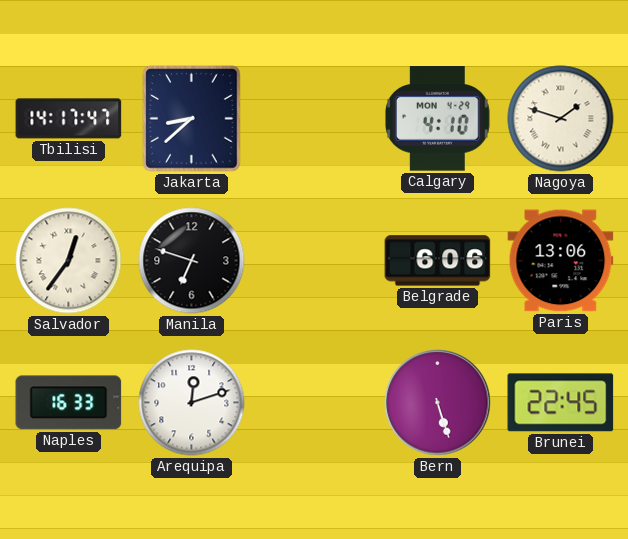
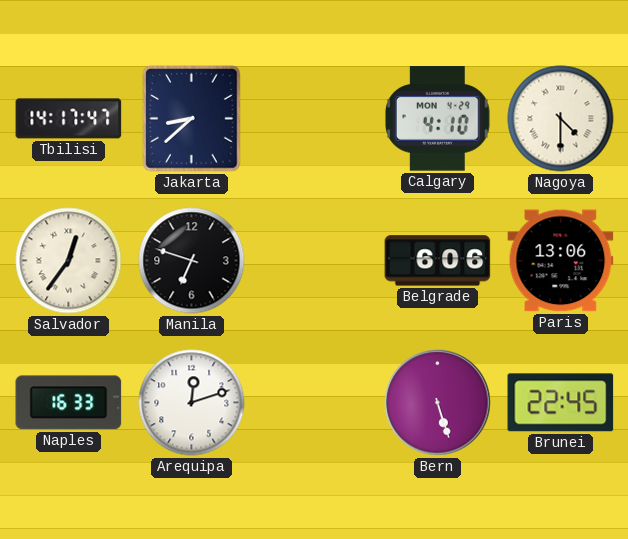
Nagoya: 1:48 -> 4:30 (561, 119)
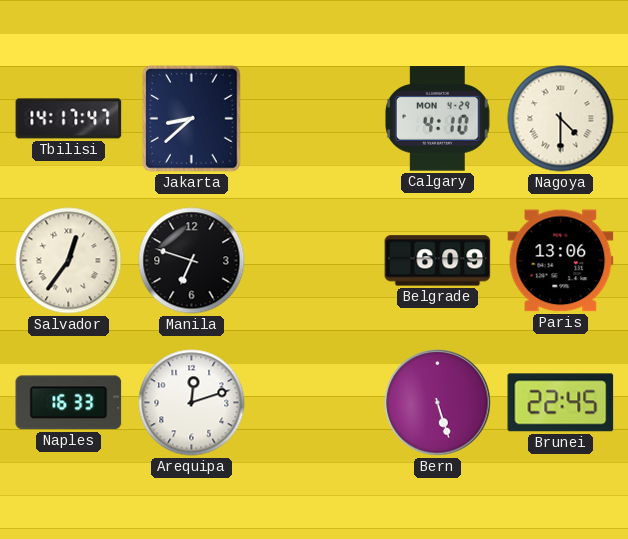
Belgrade: 6:06 -> 6:09 (438, 261)
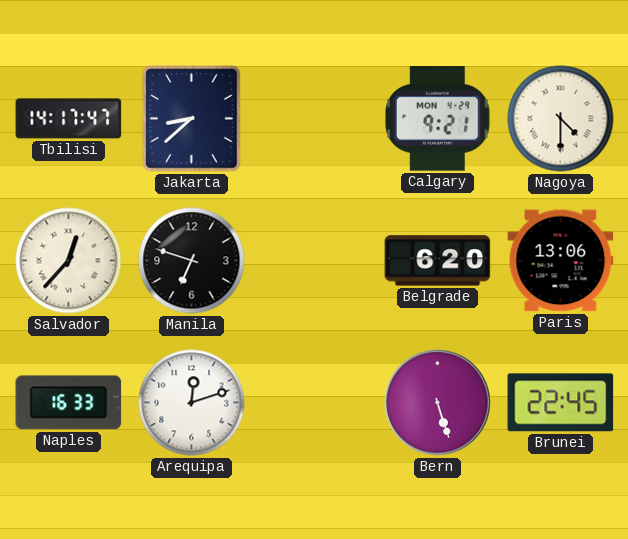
Calgary: 4:10 -> 9:21 (438, 119)
Salvador: 12:36 -> 12:37 (69, 261)
Belgrade: 6:09 -> 6:20 (438, 261)
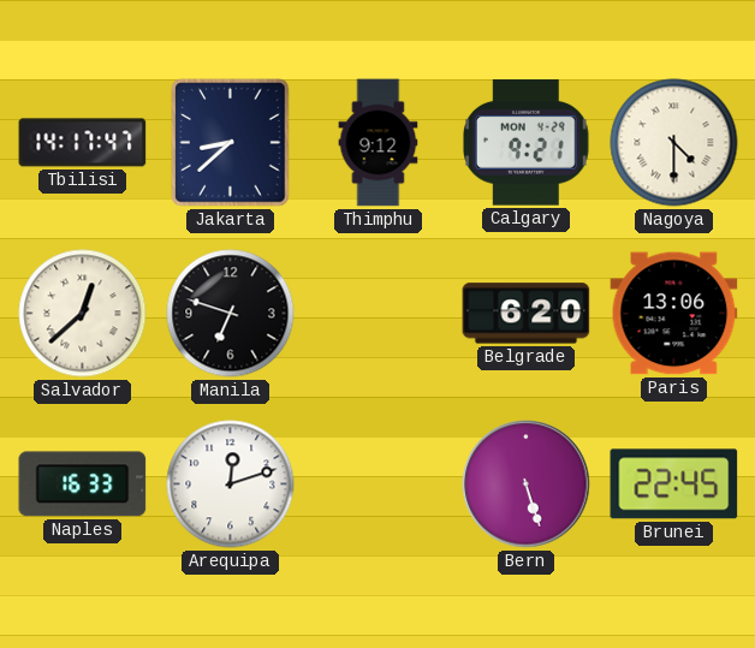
Thimphu: none -> 9:12 (379, 143)
Salvador: 12:37 -> 12:38 (83, 314)
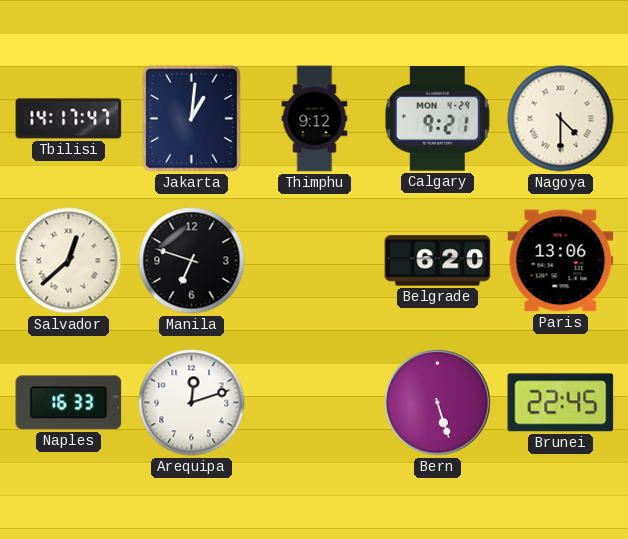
Jakarta: 8:38 -> 1:01 (192, 119)
